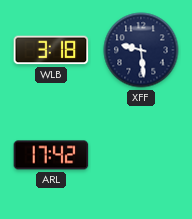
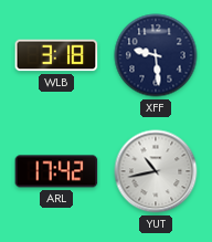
YUT: none -> 10:43 (156, 171)
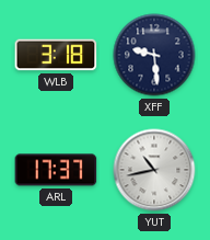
ARL: 17:42 -> 17:37 (56, 170)
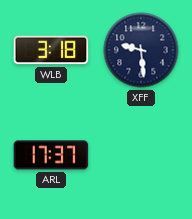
YUT: 10:43 -> none (154, 170)
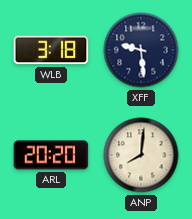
ARL: 17:37 -> 20:20 (51, 155)
ANP: none -> 8:01 (141, 155)
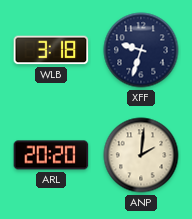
XFF: 9:29 -> 9:33 (141, 50)
ANP: 8:01 -> 2:01 (141, 155)
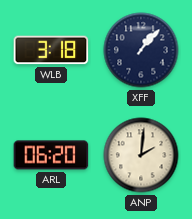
XFF: 9:33 -> 1:07 (141, 50)
ARL: 20:20 -> 06:20 (51, 155)
